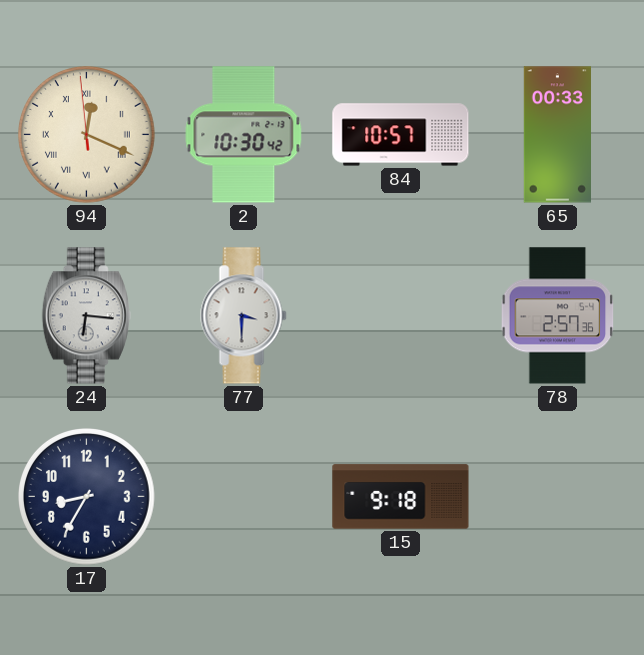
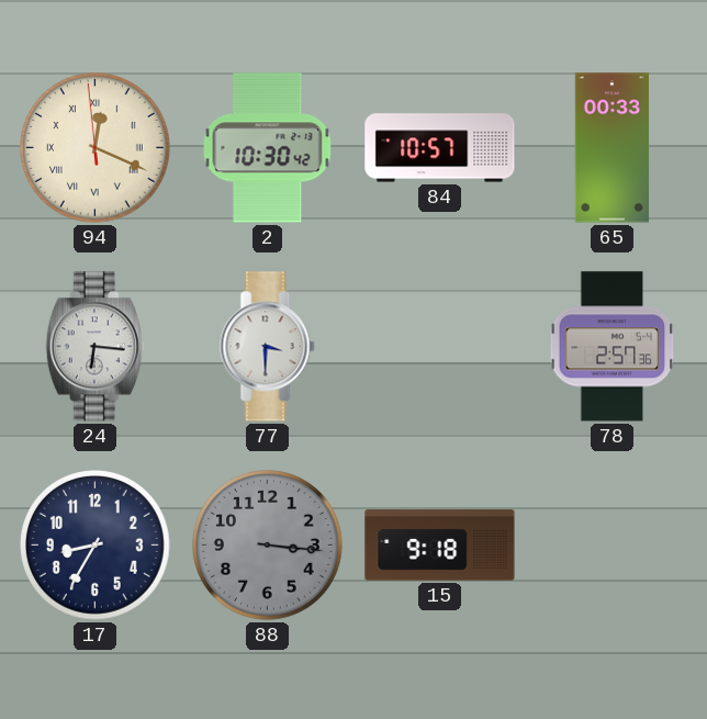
88: none -> 3:16 (268, 546)
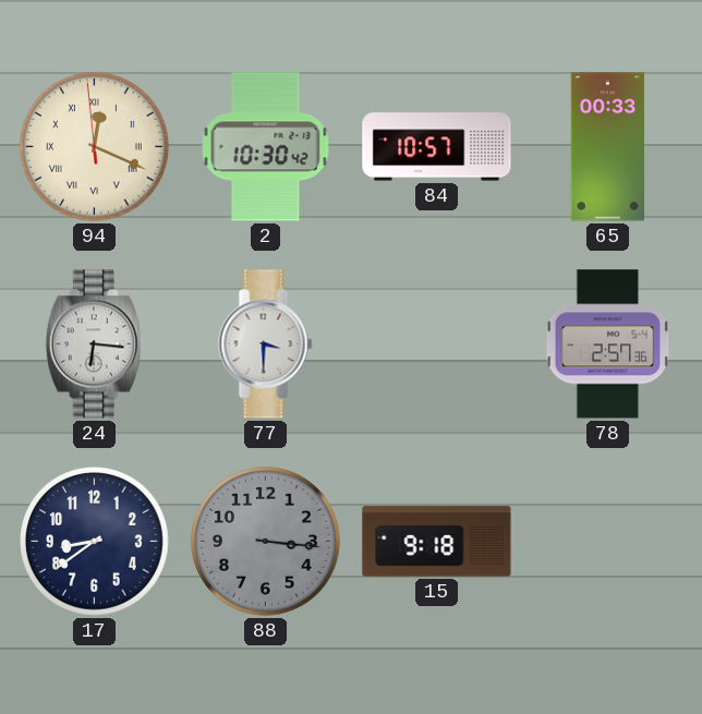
17: 8:35 -> 8:39 (95, 542)
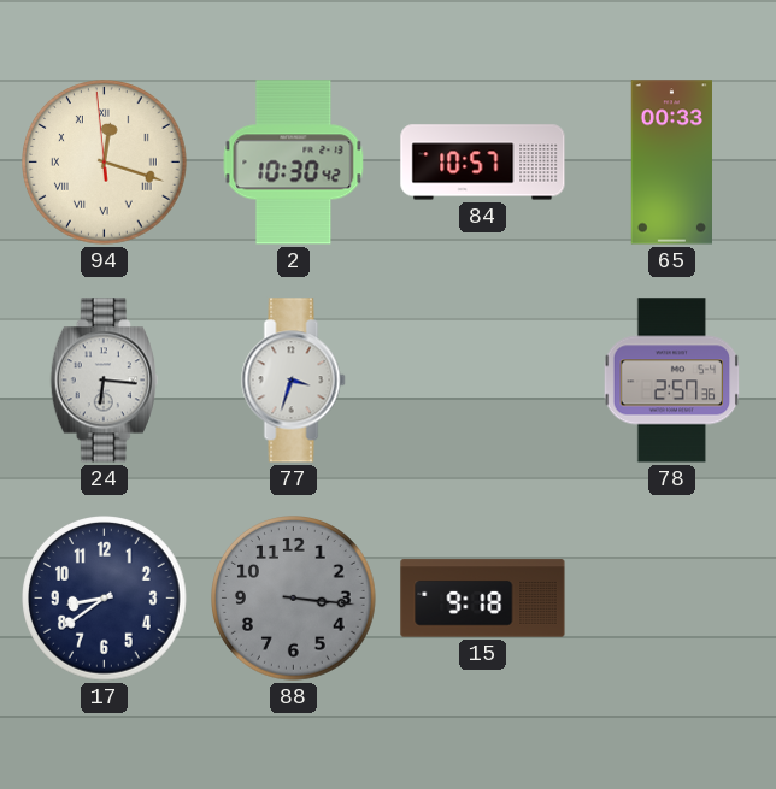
94: 12:18 -> 12:17 (105, 163)
77: 3:30 -> 3:33 (294, 381)
